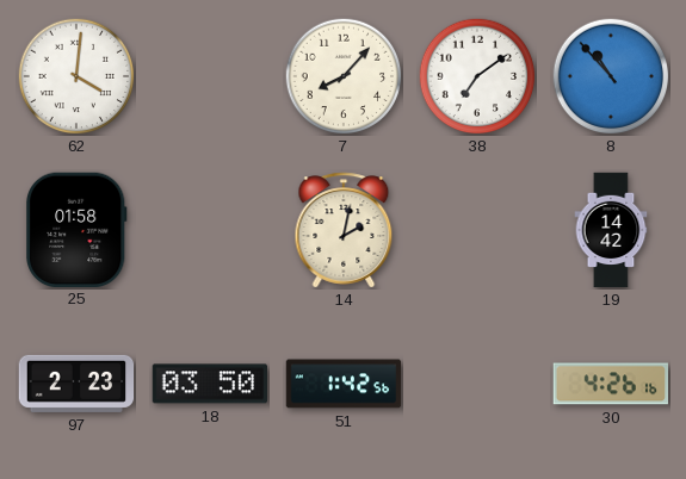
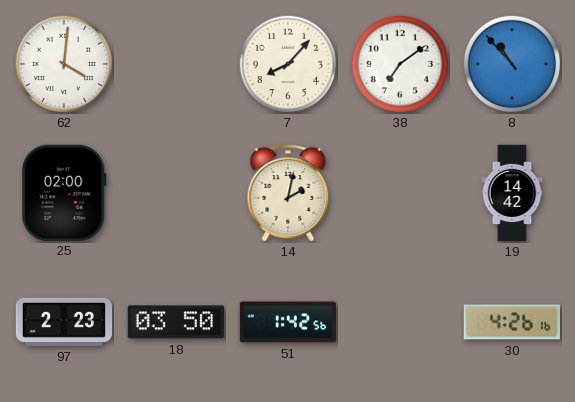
25: 01:58 -> 02:00 (65, 192)
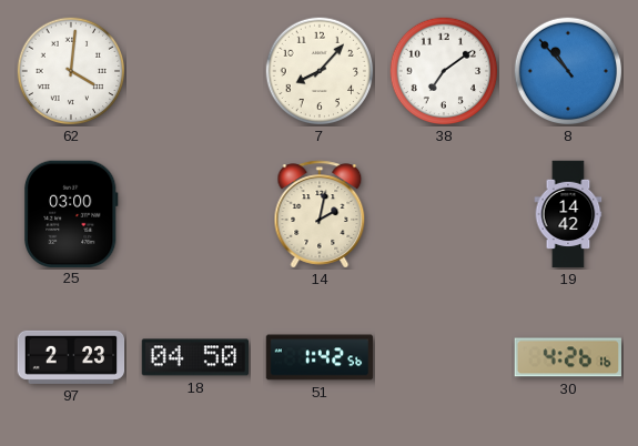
25: 02:00 -> 03:00 (72, 213)
18: 03:50 -> 04:50 (194, 357)
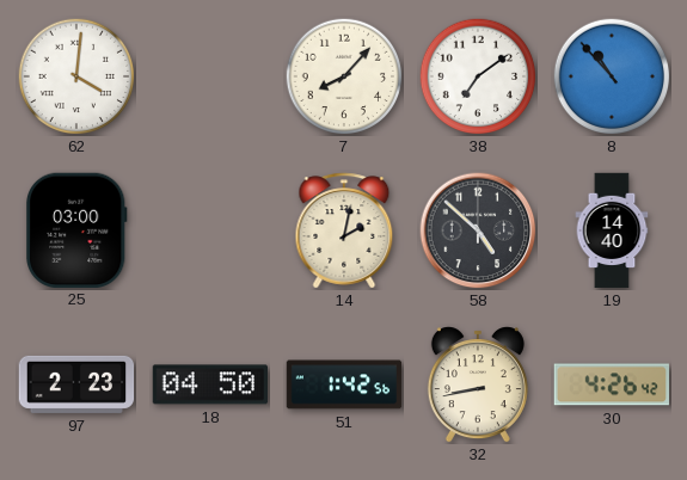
58: none -> 4:52 (478, 230)
19: 14:42 -> 14:40 (612, 230)
32: none -> 8:43 (478, 384)
30: 4:26:16 -> 4:26:42 (611, 384)
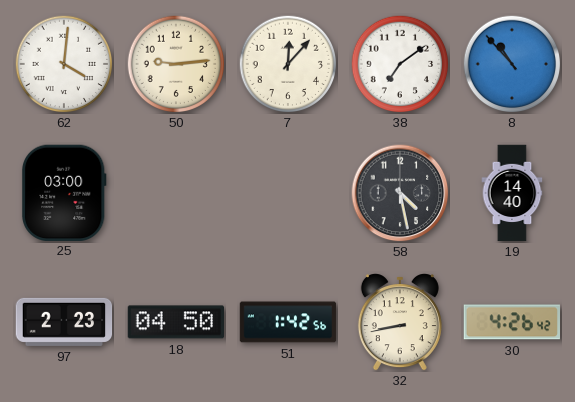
50: none -> 9:14 (176, 64)
7: 8:07 -> 12:07 (288, 64)
14: 2:02 -> none (344, 230)
58: 4:52 -> 4:28 (400, 193)
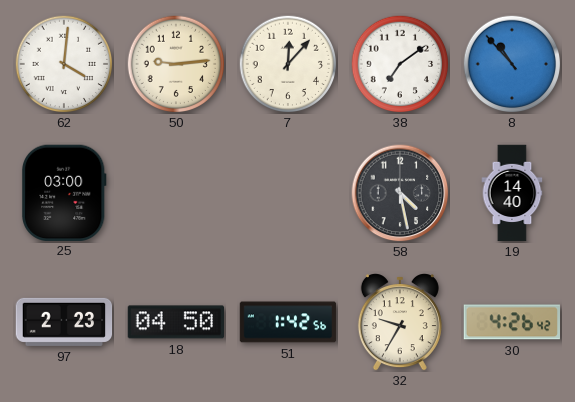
32: 8:43 -> 9:35 (400, 322)
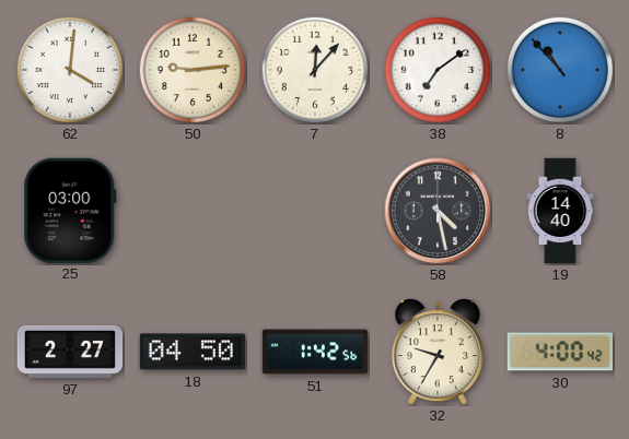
97: 2:23 -> 2:27 (70, 352)
30: 4:26 -> 4:00 (559, 352)
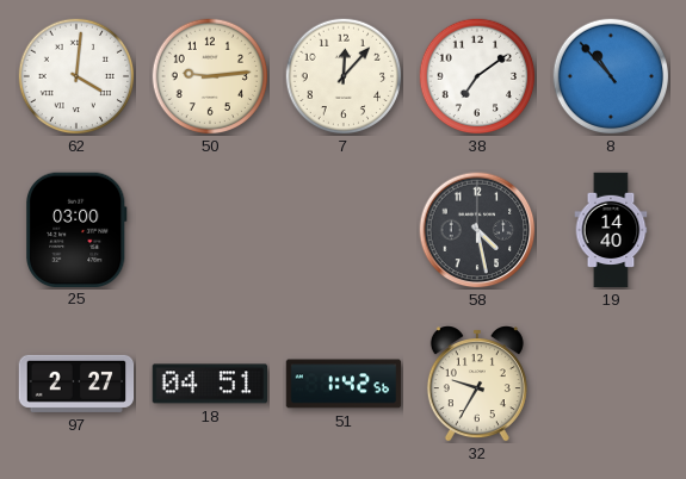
18: 04:50 -> 04:51 (209, 384)
30: 4:00 -> none (559, 352)
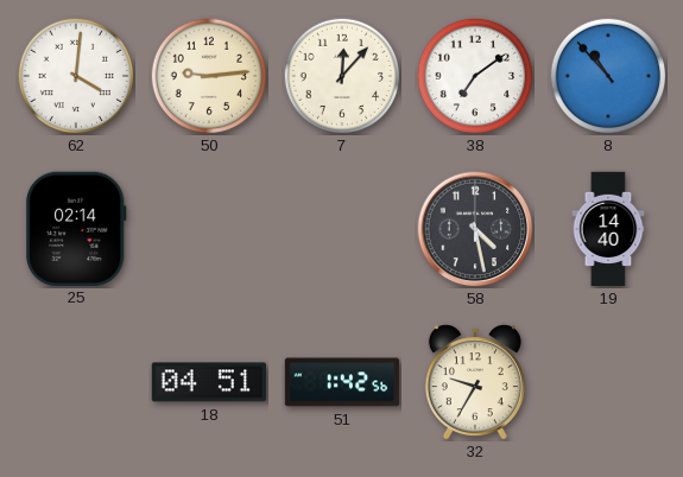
25: 03:00 -> 02:14 (77, 228)
97: 2:27 -> none (76, 384)
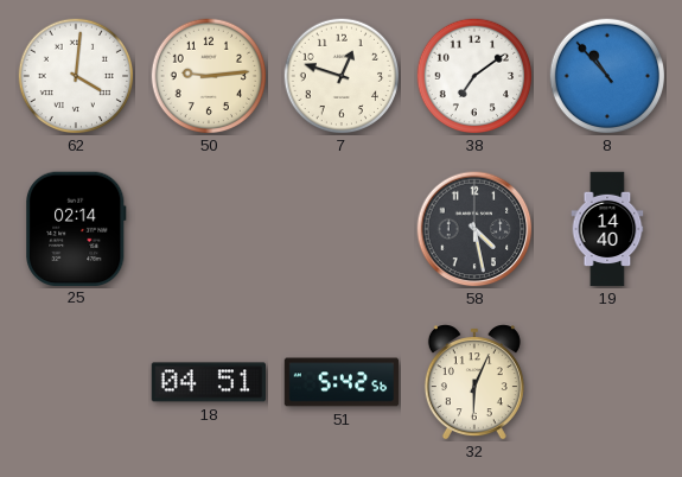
7: 12:07 -> 12:48 (342, 76)
51: 1:42 -> 5:42 (342, 382)
32: 9:35 -> 6:04 (474, 382)
